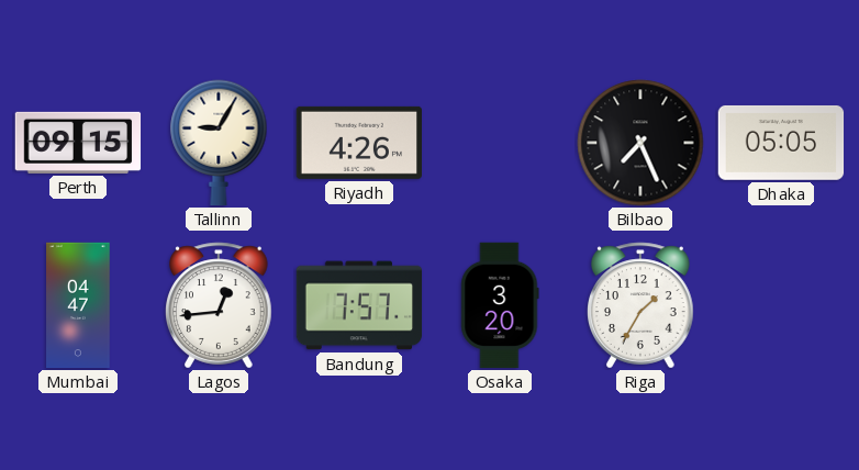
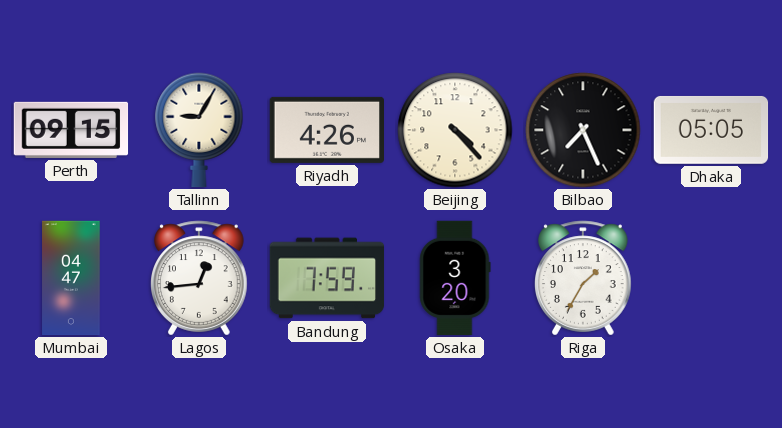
Beijing: none -> 4:23 (455, 130)
Bandung: 7:57 -> 7:59 (327, 278)
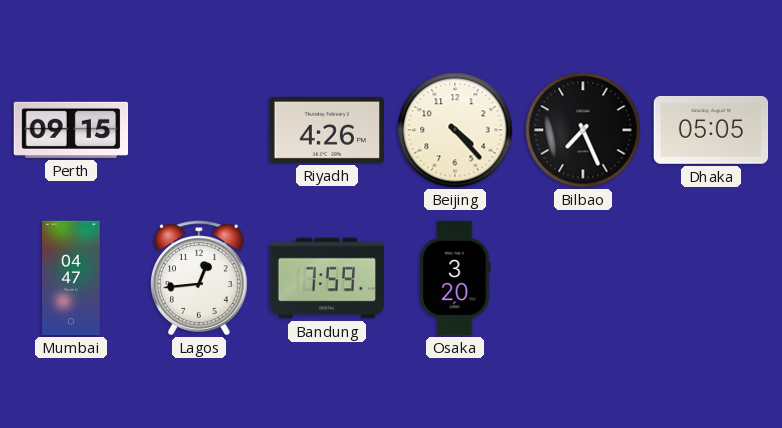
Tallinn: 9:05 -> none (199, 130)
Riga: 1:35 -> none (584, 278)
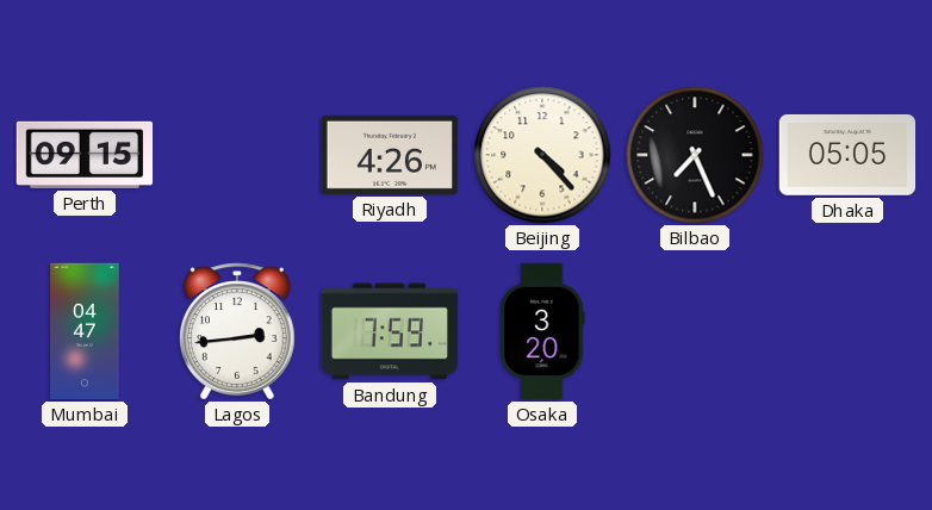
Lagos: 12:44 -> 2:44 (238, 331)
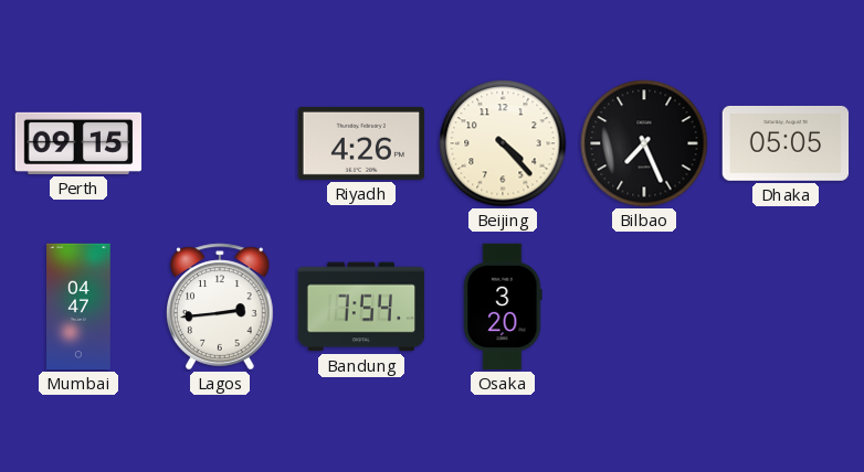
Bandung: 7:59 -> 7:54 (361, 307)
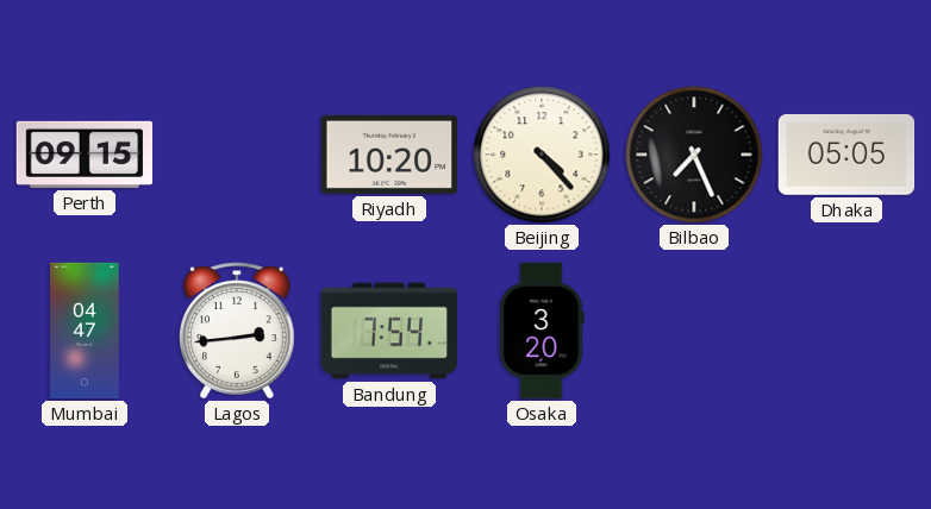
Riyadh: 4:26 -> 10:20 (388, 155)
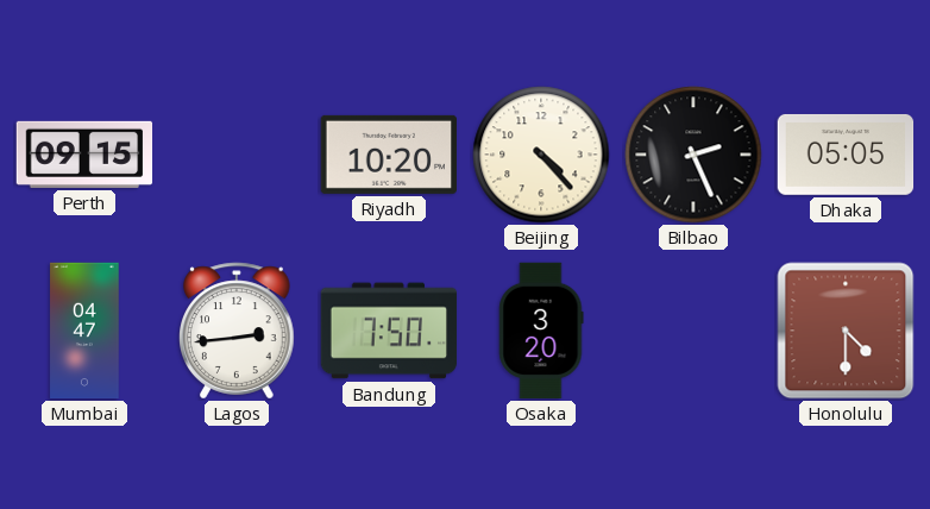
Bilbao: 7:26 -> 2:26 (693, 155)
Bandung: 7:54 -> 7:50 (389, 331)
Honolulu: none -> 4:30 (846, 331)
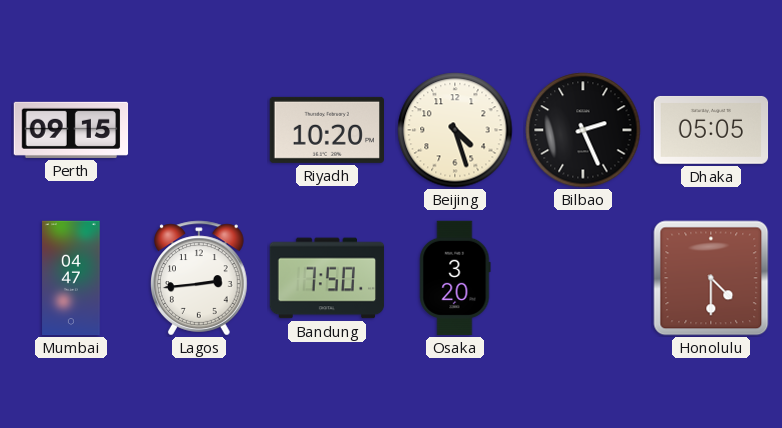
Beijing: 4:23 -> 4:27 (455, 130)
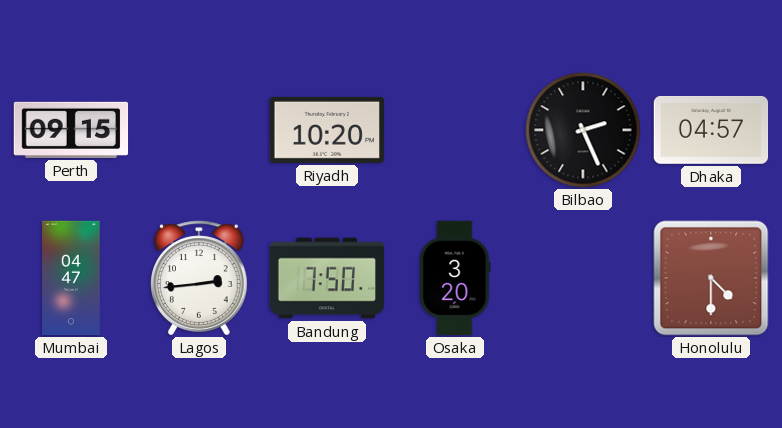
Beijing: 4:27 -> none (455, 130)
Dhaka: 05:05 -> 04:57 (711, 130)
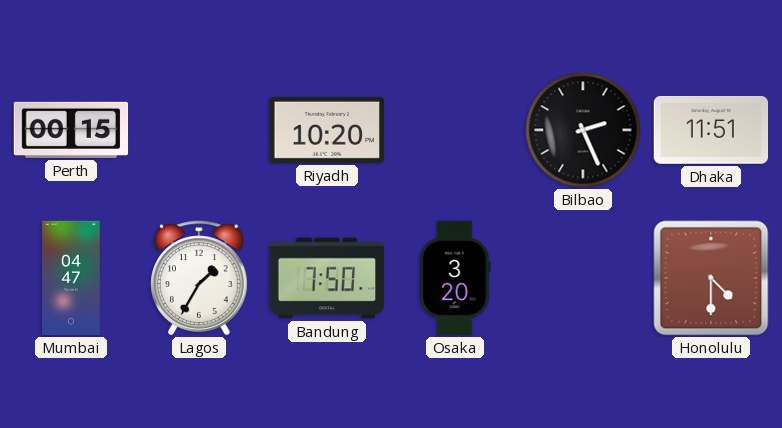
Perth: 09:15 -> 00:15 (71, 130)
Dhaka: 04:57 -> 11:51 (711, 130)
Lagos: 2:44 -> 1:35 (200, 278)
